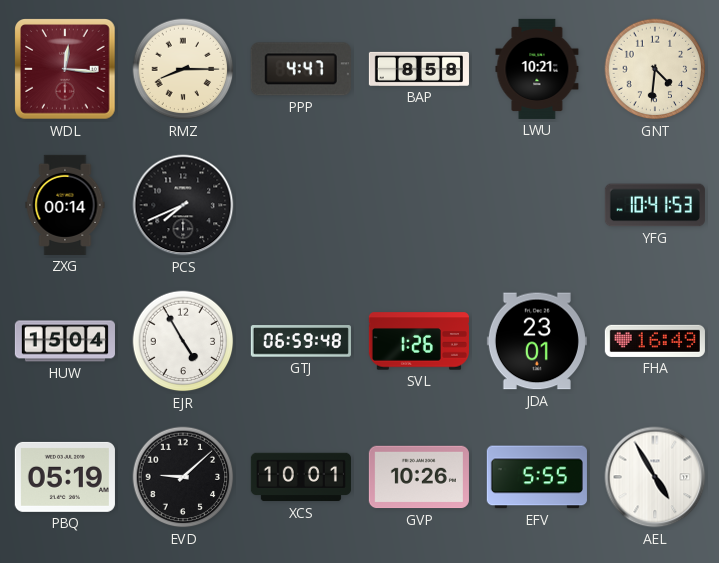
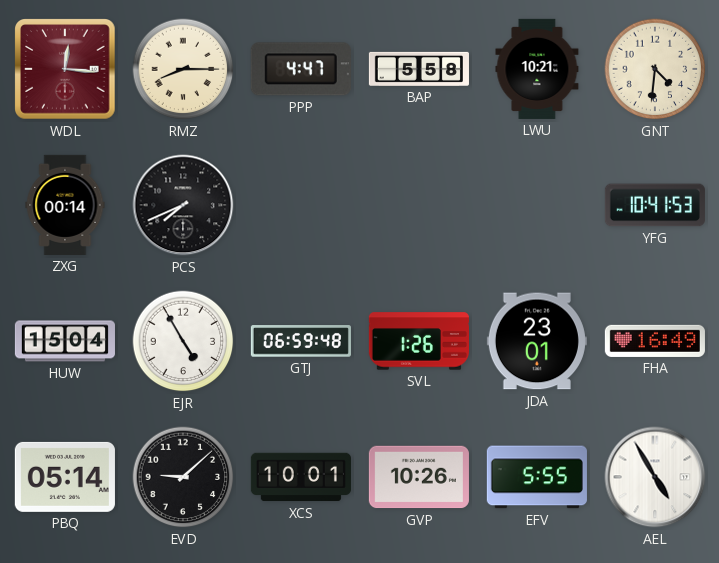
BAP: 8:58 -> 5:58 (419, 69)
PBQ: 05:19 -> 05:14 (65, 477)
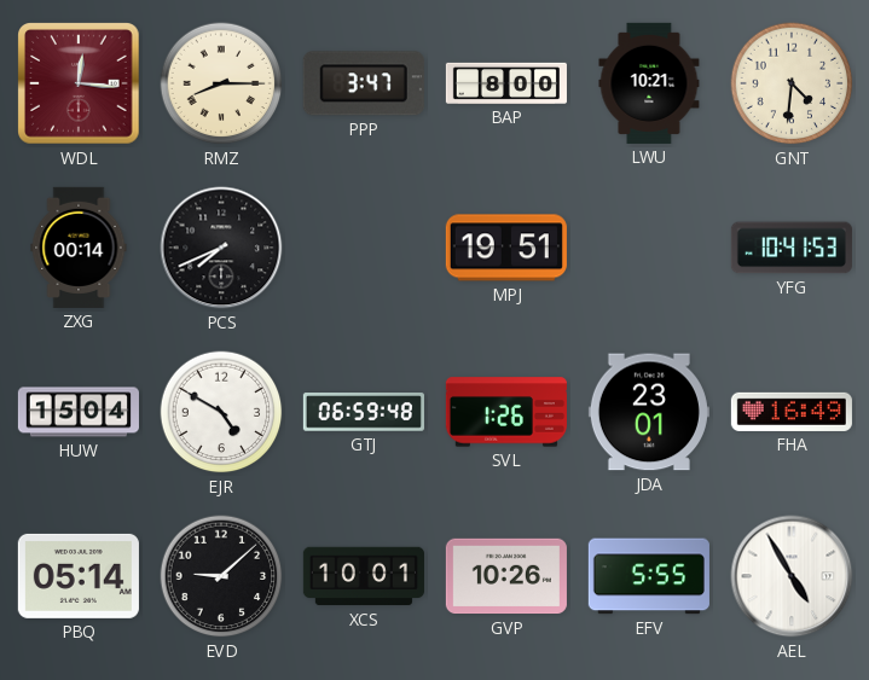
PPP: 4:47 -> 3:47 (364, 83)
BAP: 5:58 -> 8:00 (506, 83)
MPJ: none -> 19:51 (506, 248)
EJR: 4:55 -> 4:50 (221, 412)
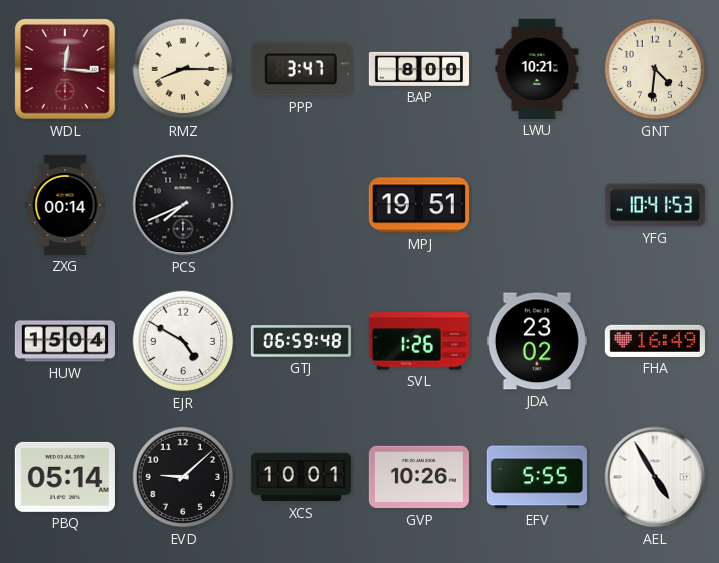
JDA: 23:01 -> 23:02 (537, 341)
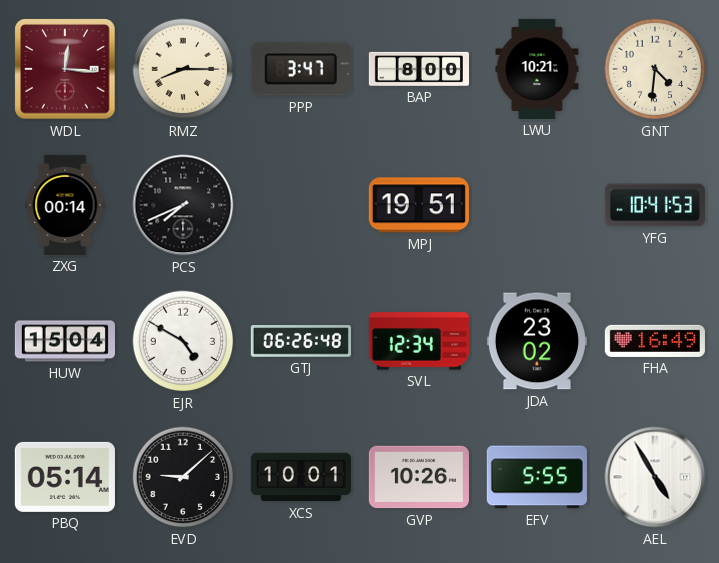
GTJ: 06:59 -> 06:26 (301, 341)
SVL: 1:26 -> 12:34 (419, 341)
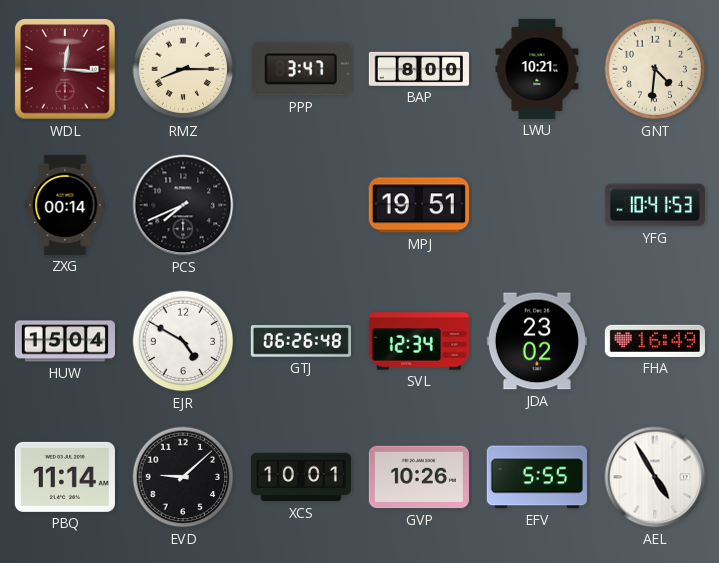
PBQ: 05:14 -> 11:14 (65, 477)
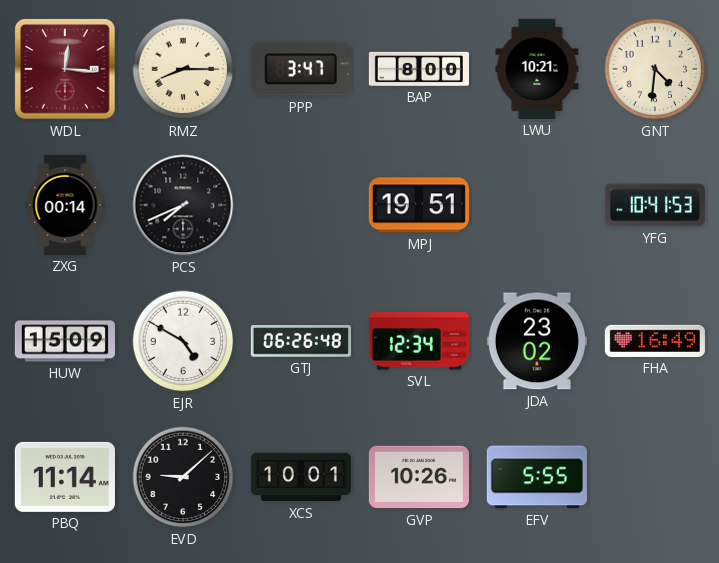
HUW: 15:04 -> 15:09 (65, 341)
AEL: 4:55 -> none (655, 477)
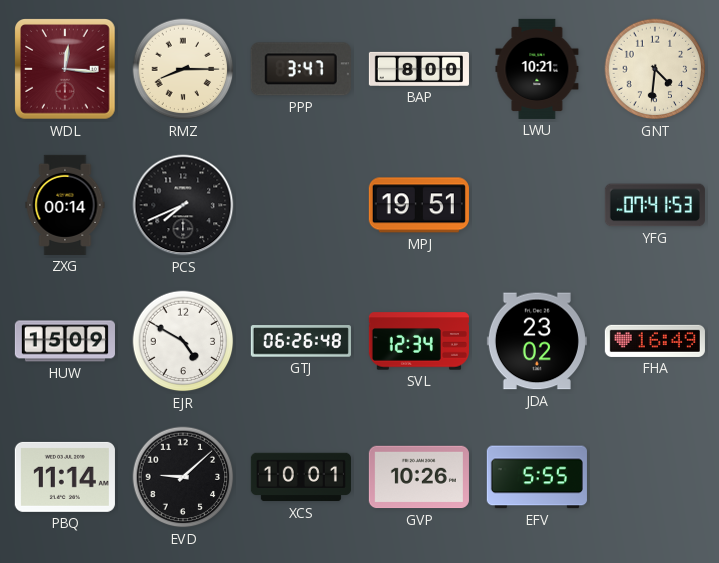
YFG: 10:41 -> 07:41 (655, 205)
